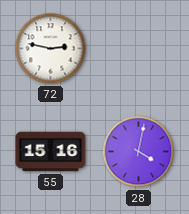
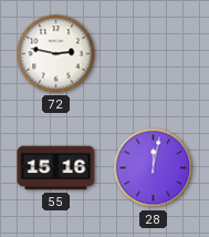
28: 4:02 -> 12:02 (154, 168)
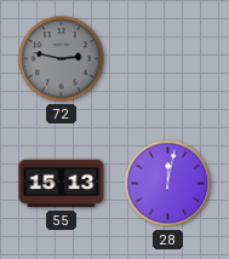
72 dial: white -> grey (62, 59)
55: 15:16 -> 15:13 (62, 184)
